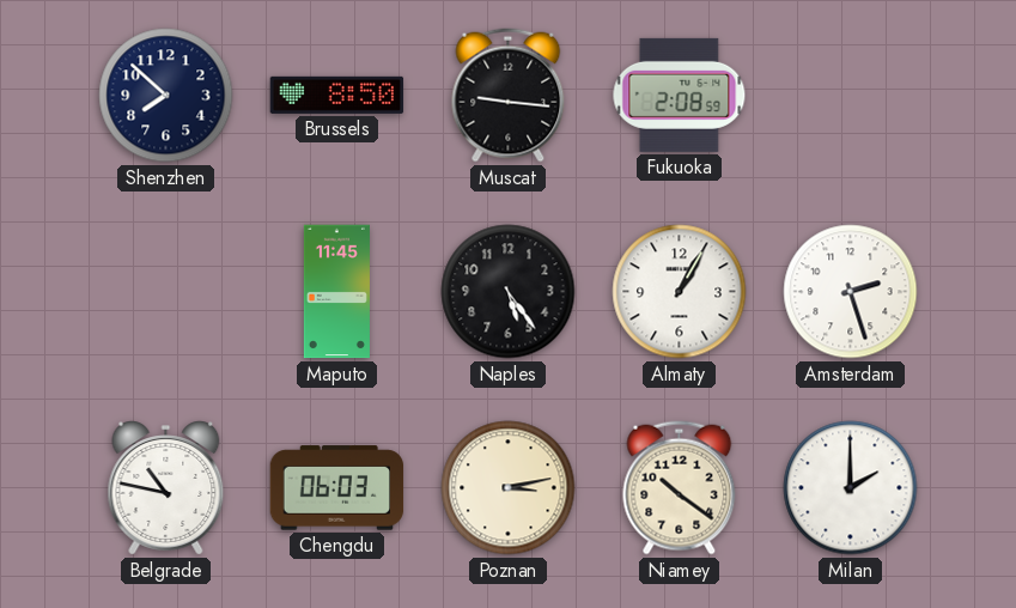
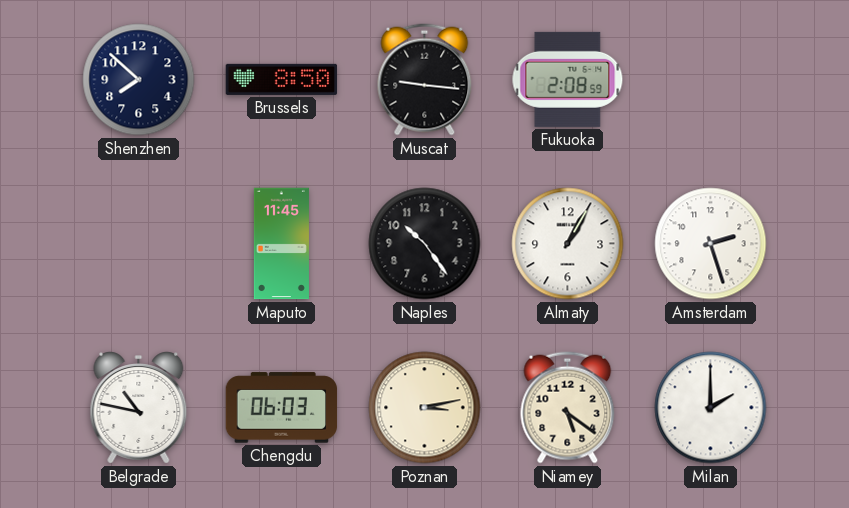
Naples: 5:24 -> 10:24 (425, 244)
Niamey: 10:21 -> 5:21 (568, 408)
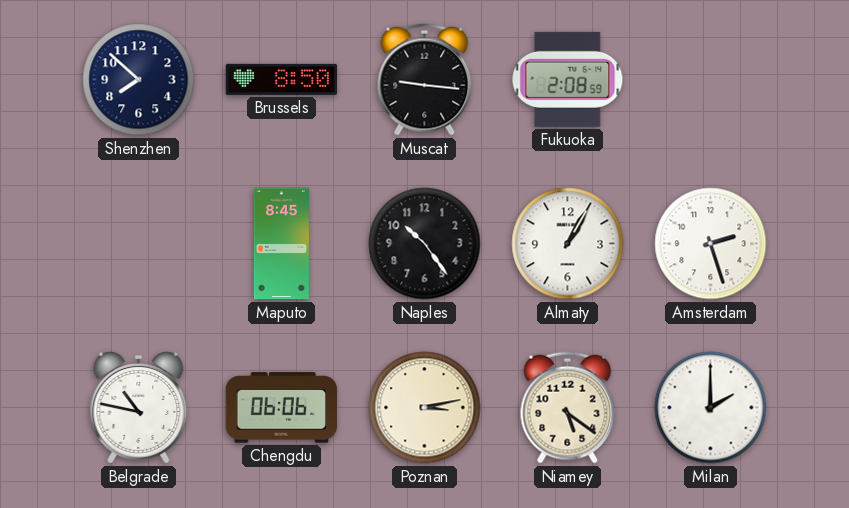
Maputo: 11:45 -> 8:45 (281, 244)
Chengdu: 06:03 -> 06:06 (282, 408)
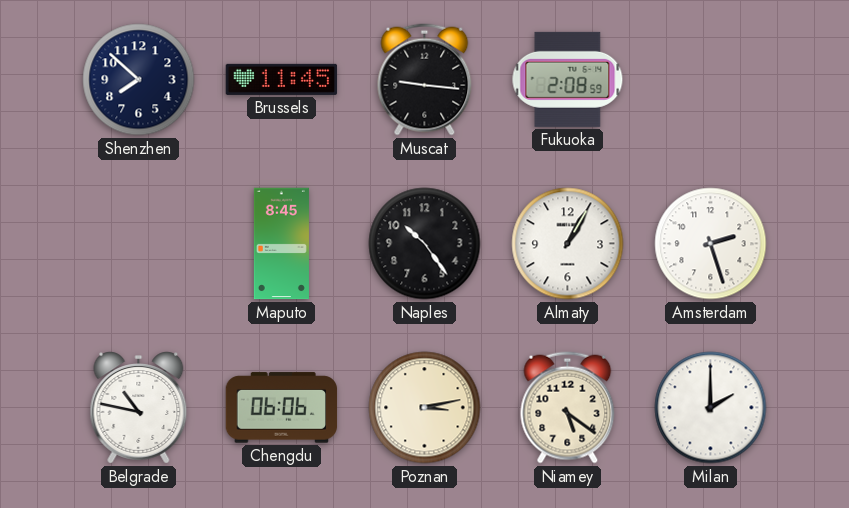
Brussels: 8:50 -> 11:45 (282, 79)
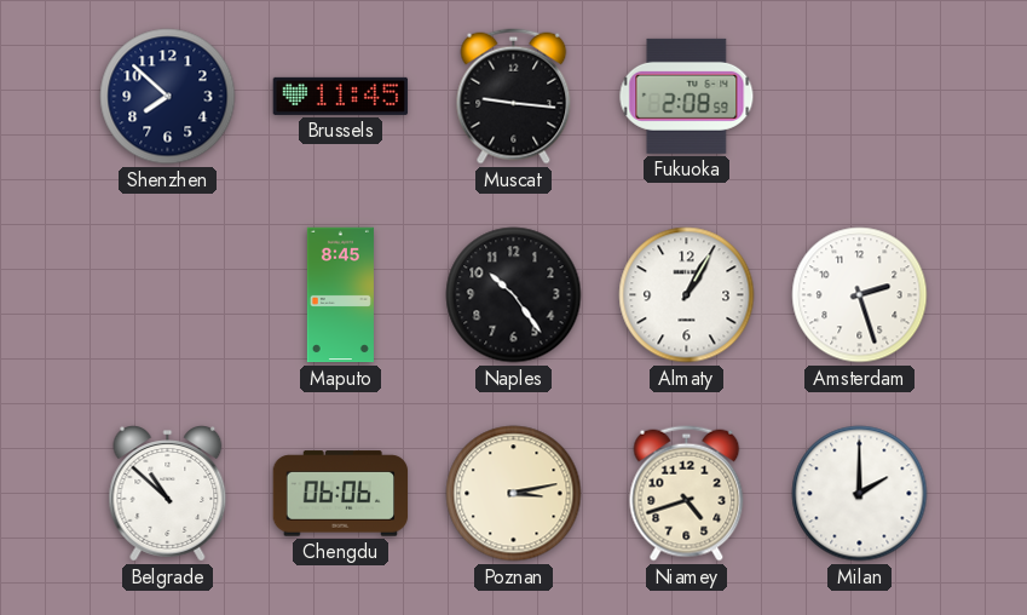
Belgrade: 10:47 -> 10:52 (168, 494)
Niamey: 5:21 -> 4:42 (687, 494)
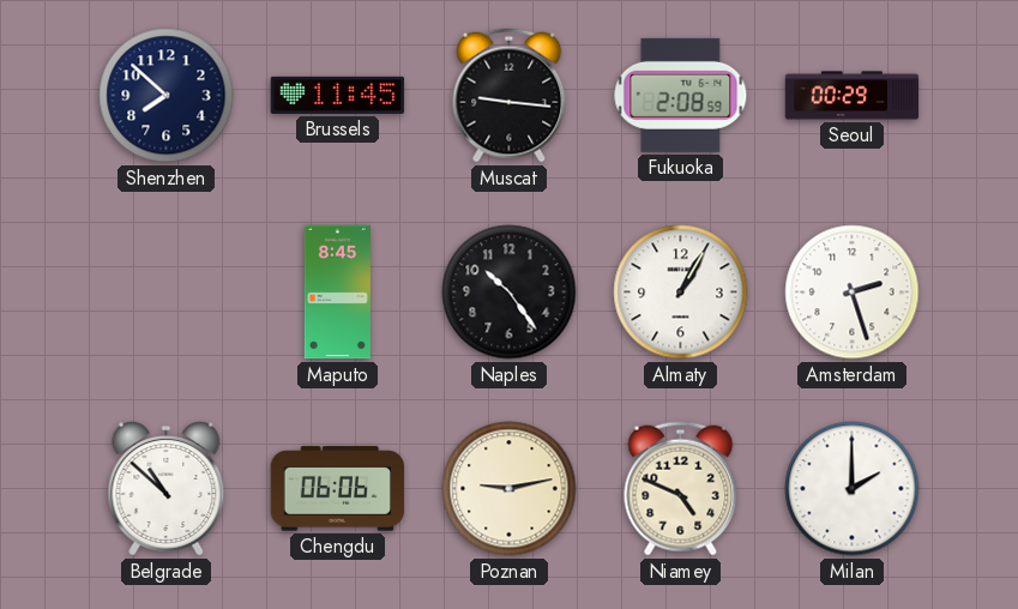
Seoul: none -> 00:29 (853, 96)
Poznan: 3:13 -> 9:13 (510, 489)
Niamey: 4:42 -> 4:49 (681, 489)
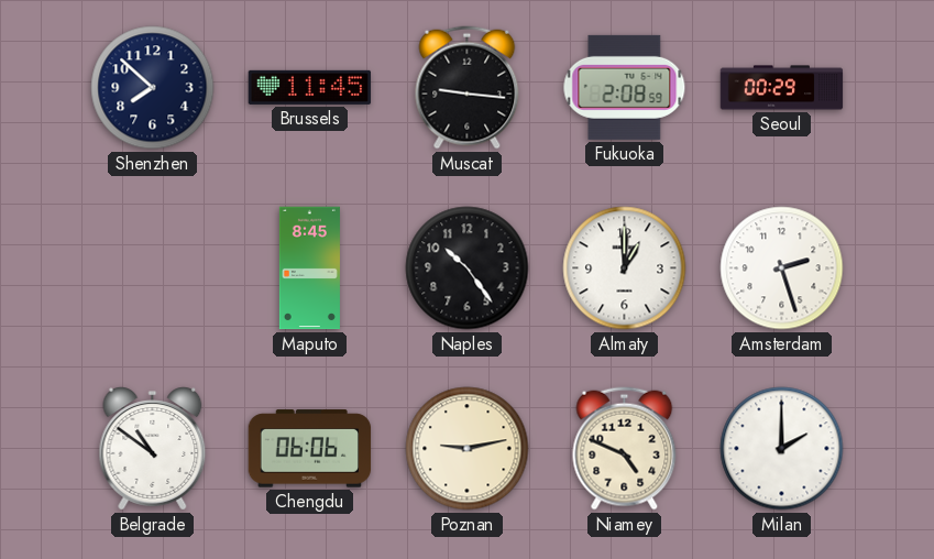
Almaty: 1:05 -> 1:00 (625, 268)
Belgrade: 10:52 -> 10:51 (153, 449)
